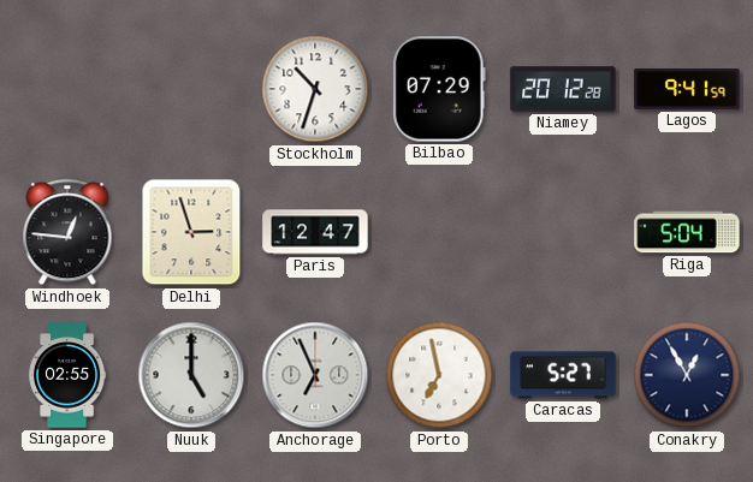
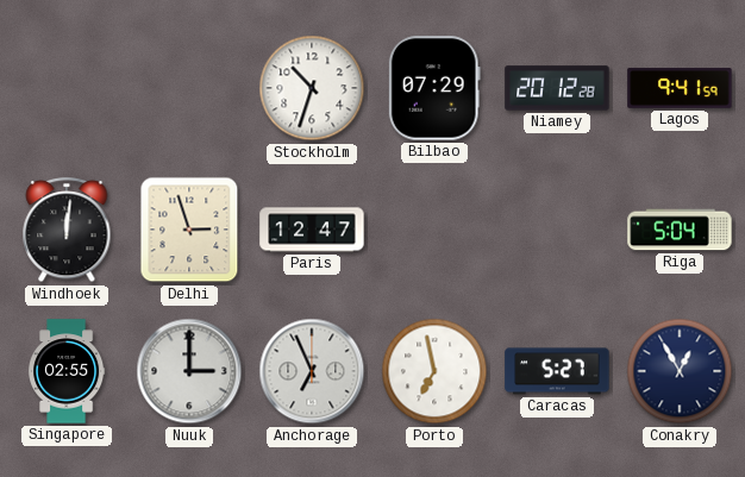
Windhoek: 12:46 -> 12:01 (67, 231)
Nuuk: 5:00 -> 3:00 (189, 371)
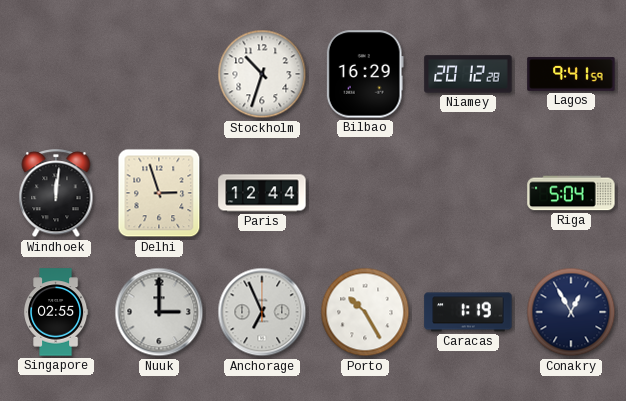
Bilbao: 07:29 -> 16:29 (365, 74)
Paris: 12:47 -> 12:44 (262, 193)
Porto: 6:58 -> 10:25 (365, 312)
Caracas: 5:27 -> 1:19 (468, 312)
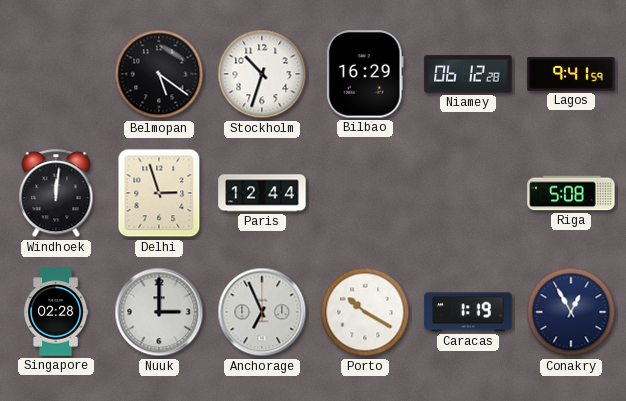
Belmopan: none -> 5:21 (159, 74)
Niamey: 20:12 -> 06:12 (468, 74)
Riga: 5:04 -> 5:08 (571, 193)
Singapore: 02:55 -> 02:28 (56, 312)
Porto: 10:25 -> 10:20 (365, 312)
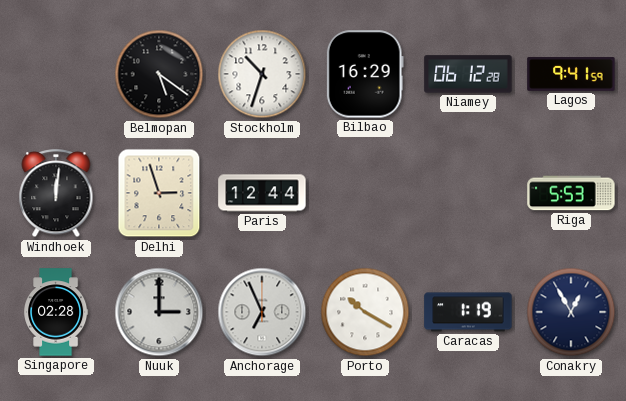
Riga: 5:08 -> 5:53 (571, 193)
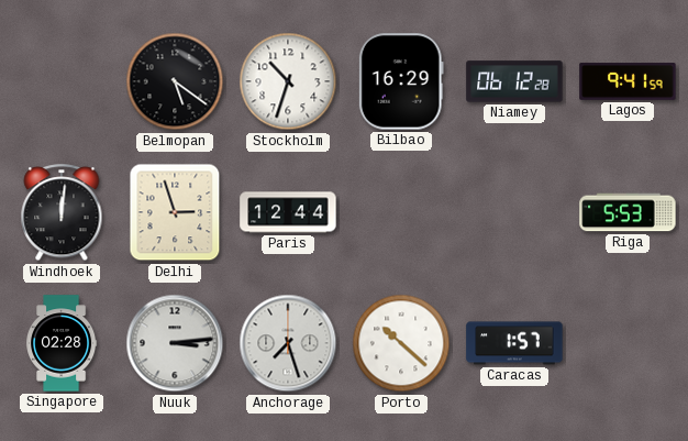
Nuuk: 3:00 -> 3:14 (175, 343)
Anchorage: 6:56 -> 7:27 (288, 343)
Porto: 10:20 -> 10:22 (401, 343)
Caracas: 1:19 -> 1:57 (514, 343)
Conakry: 12:55 -> none (571, 312)
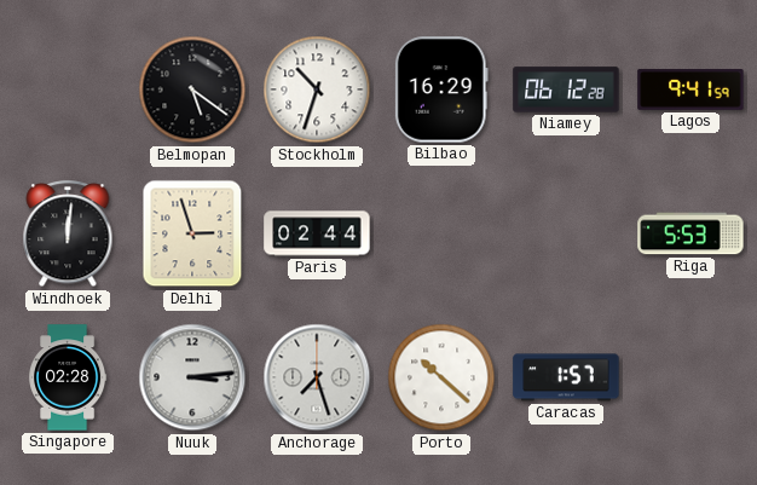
Paris: 12:44 -> 02:44 (317, 233)
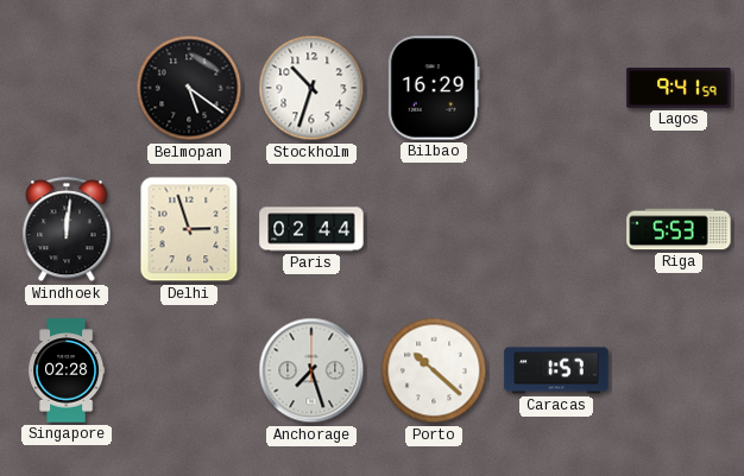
Niamey: 06:12 -> none (566, 90)
Nuuk: 3:14 -> none (192, 377)
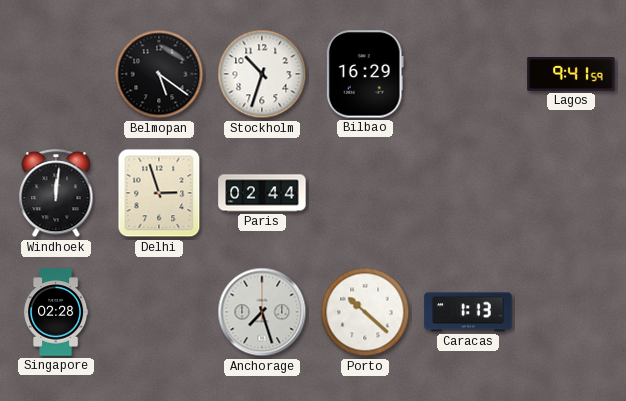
Riga: 5:53 -> none (679, 229)
Caracas: 1:57 -> 1:13 (468, 312)
